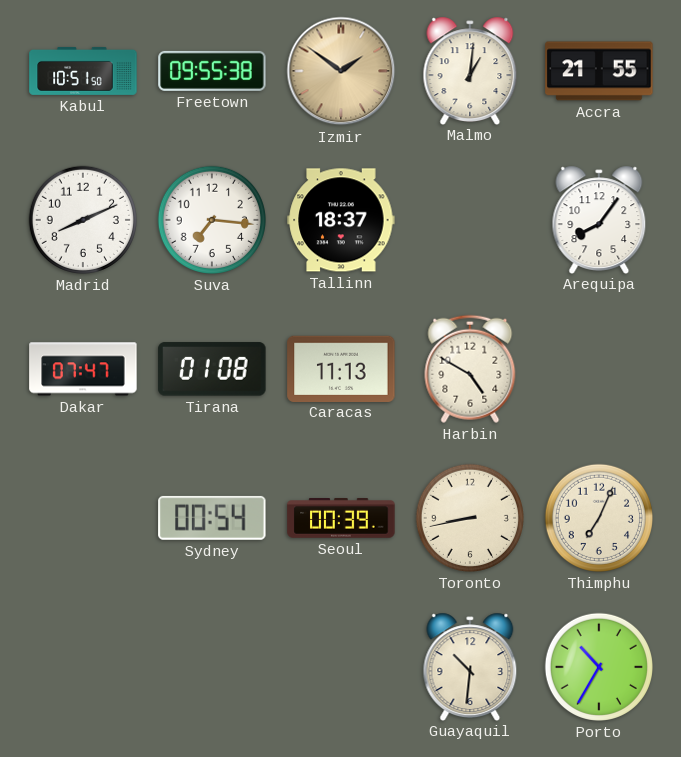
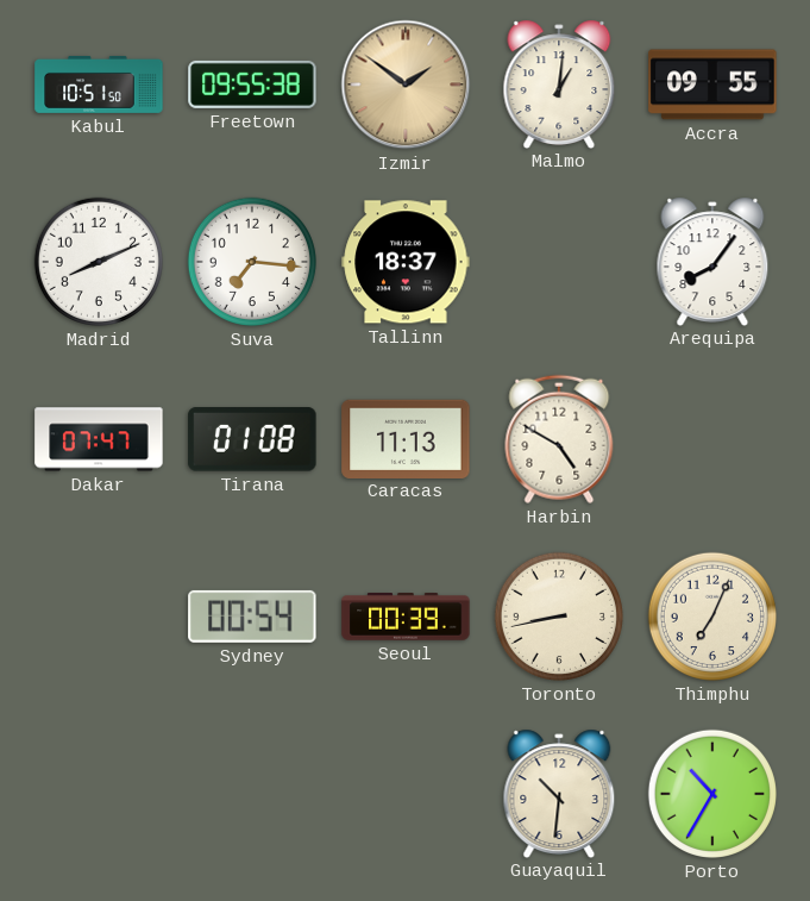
Accra: 21:55 -> 09:55 (712, 85)
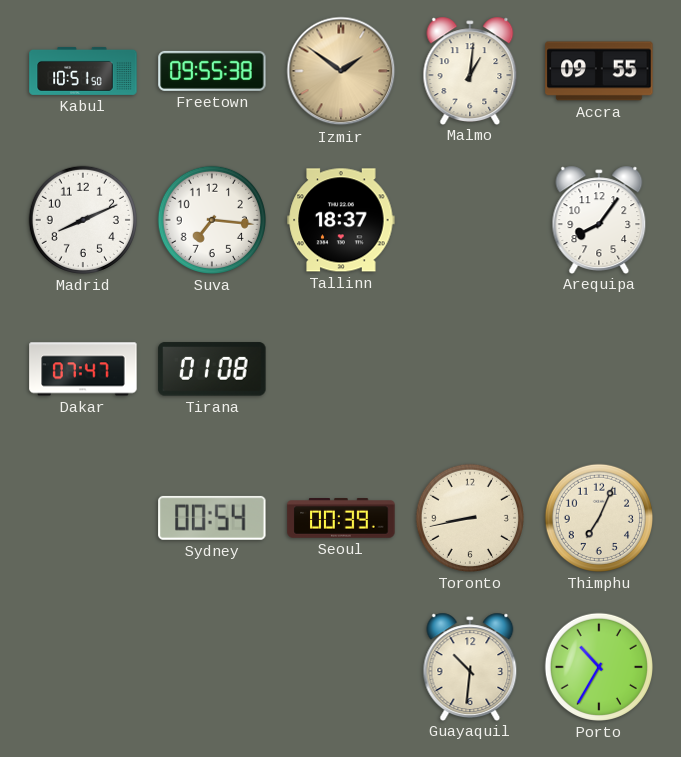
Caracas: 11:13 -> none (406, 438)
Harbin: 4:50 -> none (559, 439)
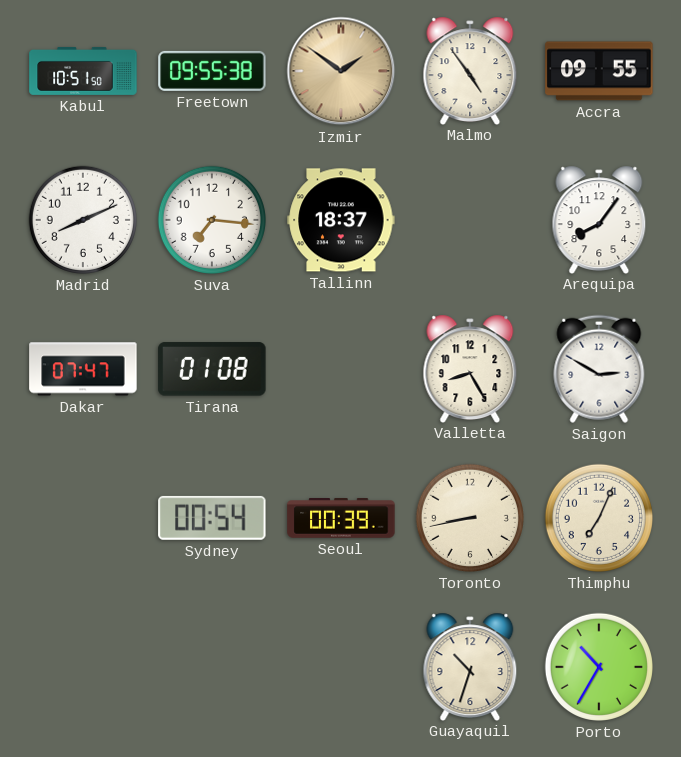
Malmo: 1:01 -> 4:54 (470, 70)
Valletta: none -> 8:25 (470, 368)
Saigon: none -> 2:50 (599, 369)
Guayaquil: 10:31 -> 10:33 (470, 666)
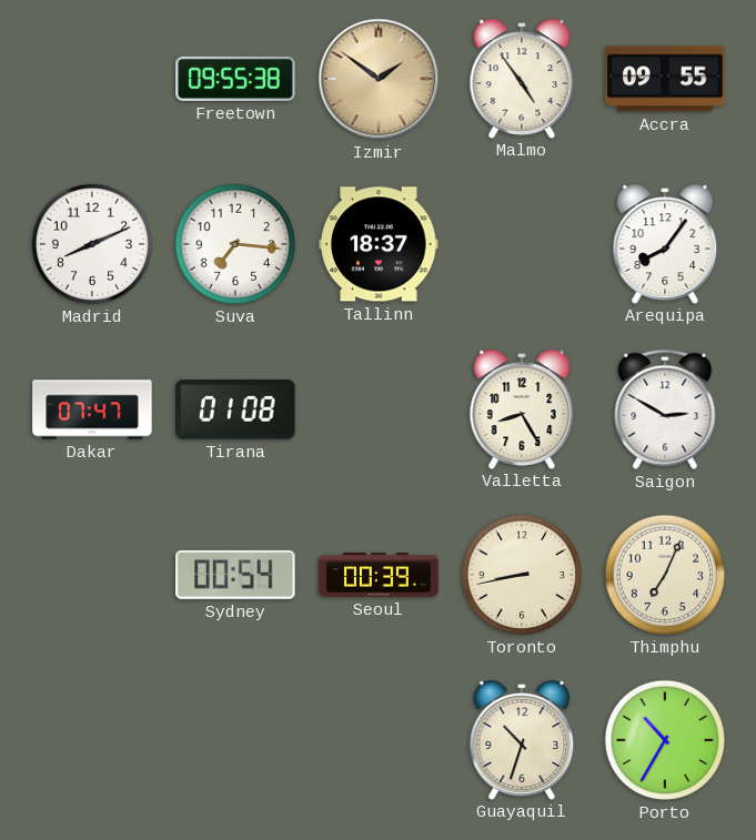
Kabul: 10:51 -> none (83, 71)
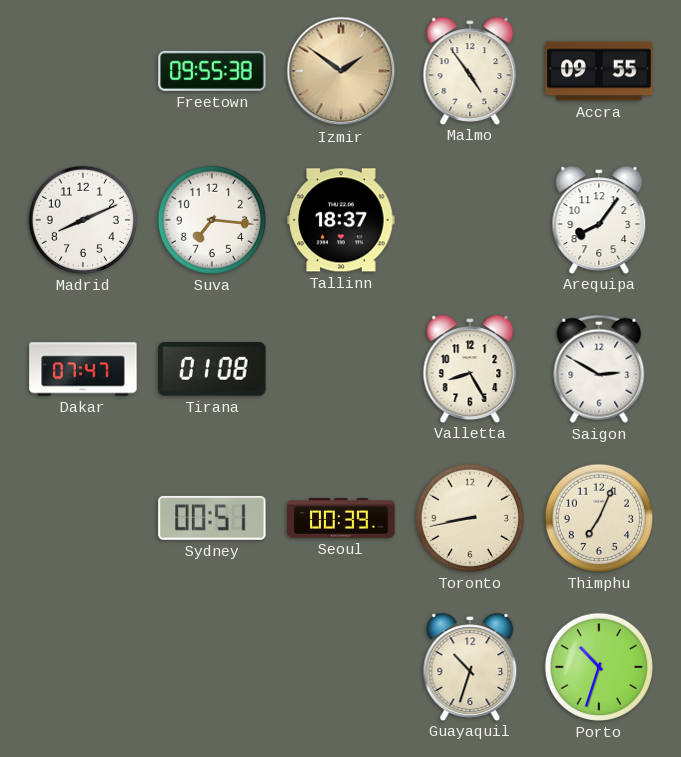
Sydney: 00:54 -> 00:51 (212, 518)
Porto: 10:35 -> 10:33 (599, 667)
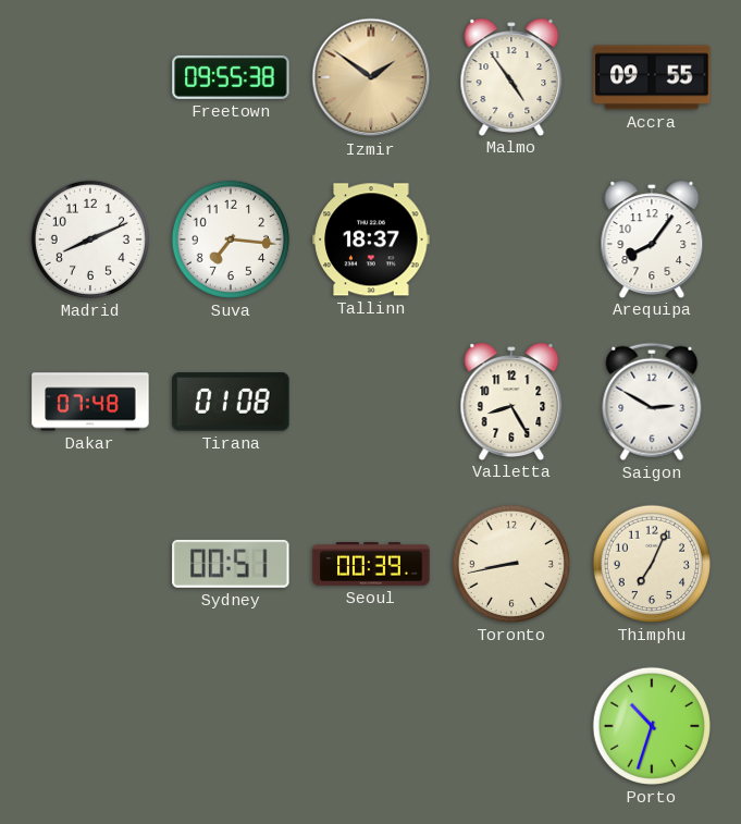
Dakar: 07:47 -> 07:48 (90, 402)
Guayaquil: 10:33 -> none (470, 666)
